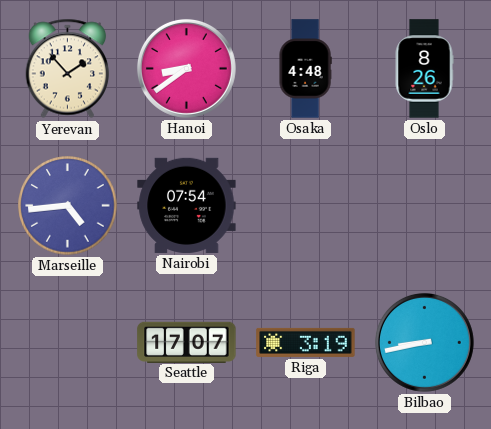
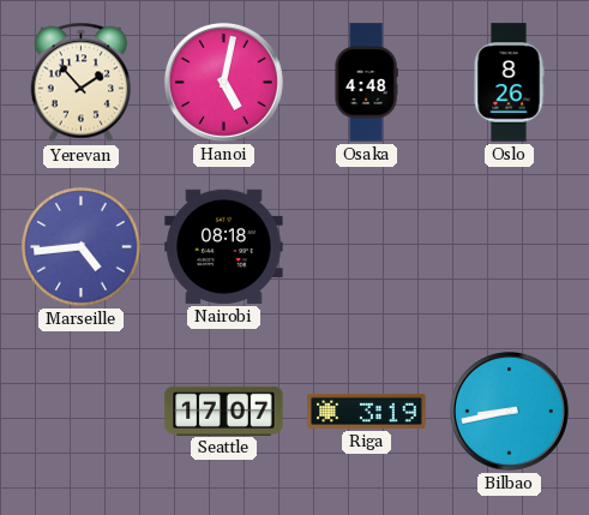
Hanoi: 8:39 -> 5:02 (223, 82)
Nairobi: 07:54 -> 08:18 (224, 246)
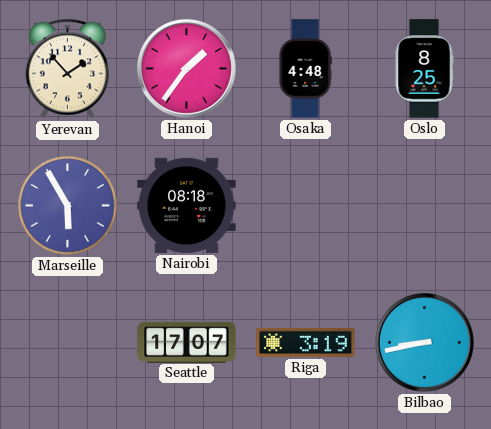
Hanoi: 5:02 -> 1:36 (186, 68)
Oslo: 8:26 -> 8:25 (424, 69)
Marseille: 4:44 -> 5:55 (68, 206)
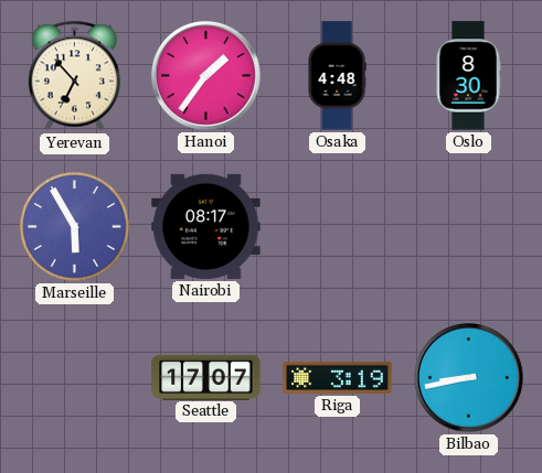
Yerevan: 1:53 -> 6:53 (75, 76)
Oslo: 8:25 -> 8:30 (468, 76)
Nairobi: 08:18 -> 08:17 (206, 226)
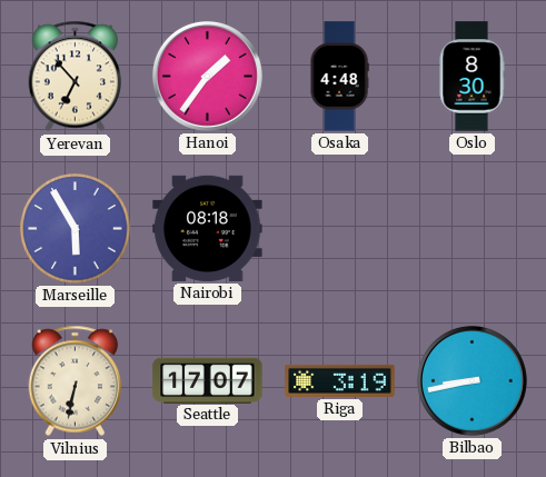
Nairobi: 08:17 -> 08:18 (208, 228)
Vilnius: none -> 6:32 (76, 381)
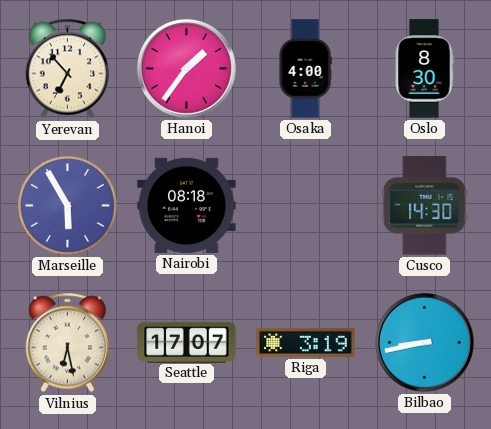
Osaka: 4:48 -> 4:00 (305, 69)
Cusco: none -> 14:30 (425, 206)
Vilnius: 6:32 -> 6:28 (68, 343)
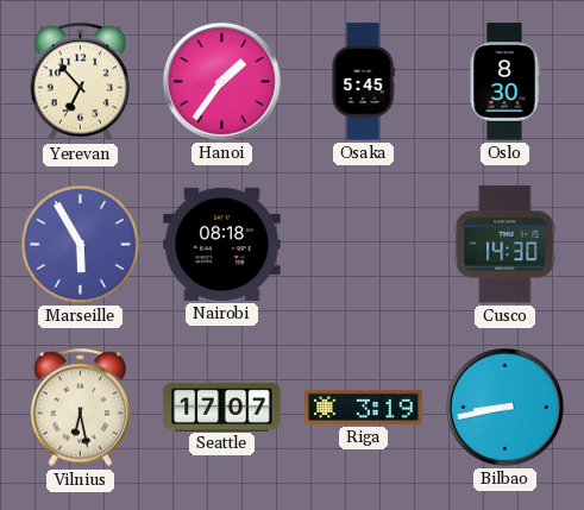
Osaka: 4:00 -> 5:45 (363, 82)
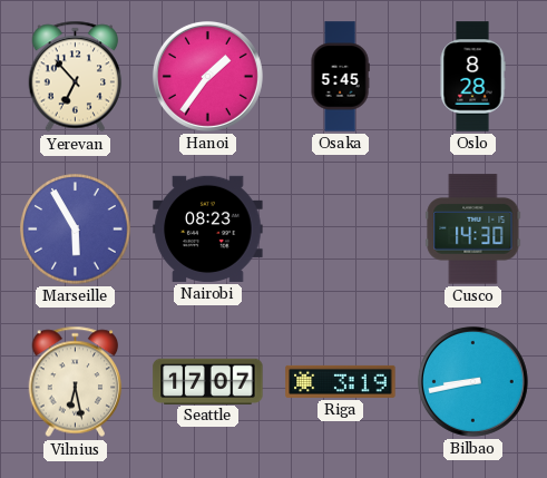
Oslo: 8:30 -> 8:28 (472, 77)
Nairobi: 08:18 -> 08:23 (208, 228)
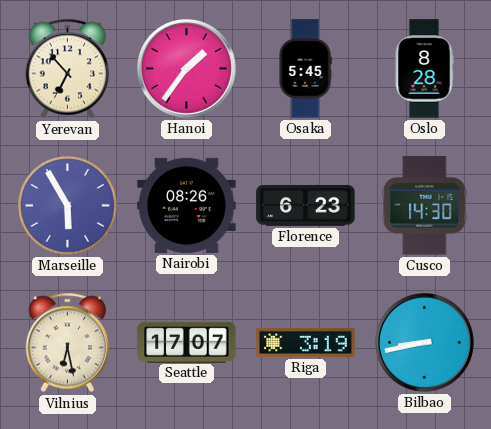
Nairobi: 08:23 -> 08:26 (187, 205)
Florence: none -> 6:23 (306, 206)
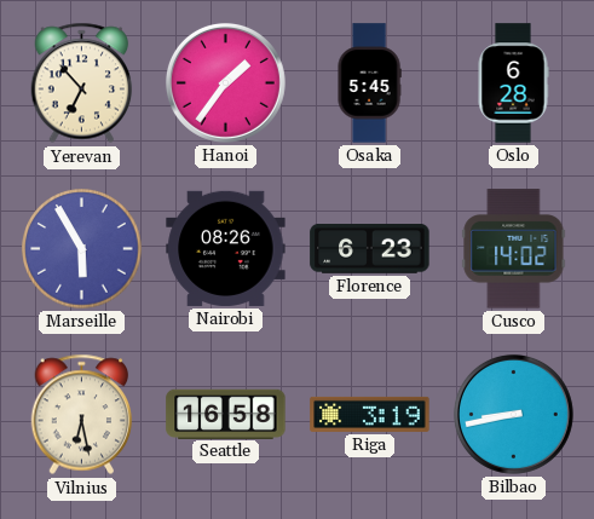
Oslo: 8:28 -> 6:28 (513, 83)
Cusco: 14:30 -> 14:02 (514, 249)
Seattle: 17:07 -> 16:58 (226, 414)
